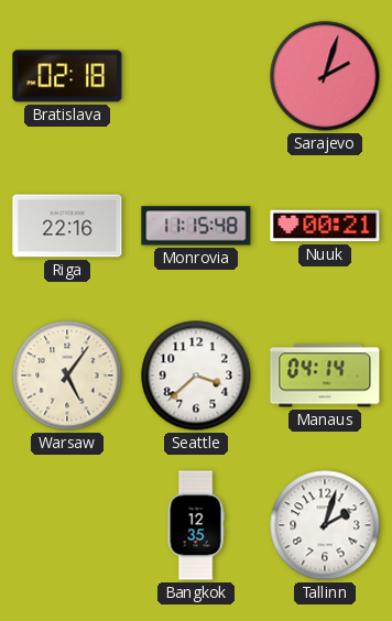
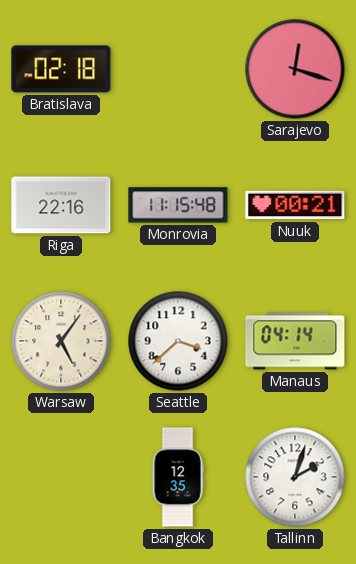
Sarajevo: 2:03 -> 12:18 (295, 69)
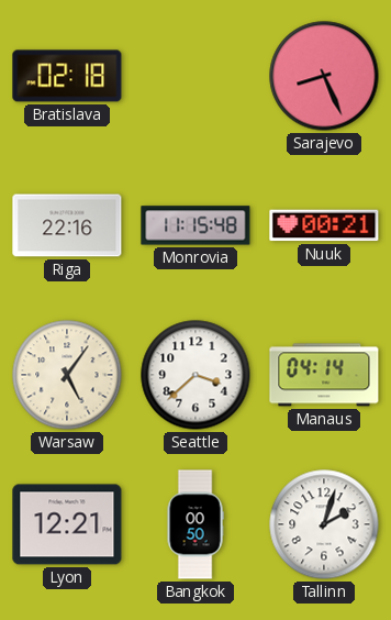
Sarajevo: 12:18 -> 8:26 (324, 76)
Lyon: none -> 12:21 (67, 524)
Bangkok: 12:35 -> 00:50 (195, 524)
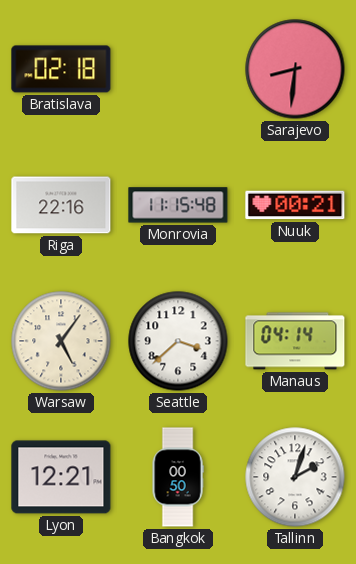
Sarajevo: 8:26 -> 8:31 (295, 69)
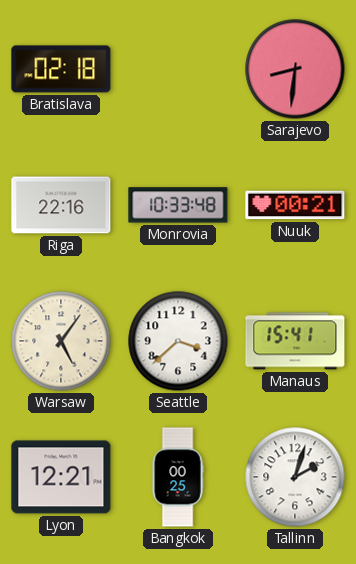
Monrovia: 11:15 -> 10:33 (178, 205)
Manaus: 04:14 -> 15:41 (295, 341)
Bangkok: 00:50 -> 00:25 (178, 477)
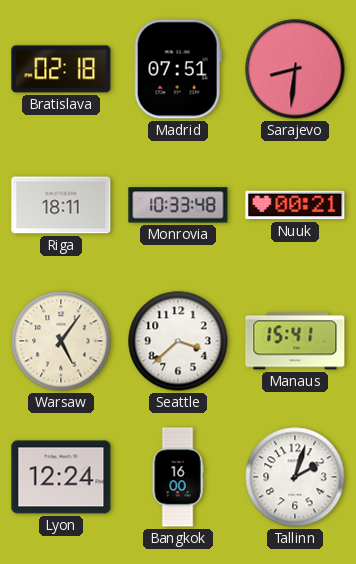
Madrid: none -> 07:51 (178, 69)
Riga: 22:16 -> 18:11 (61, 205)
Lyon: 12:21 -> 12:24 (61, 477)
Bangkok: 00:25 -> 16:00 (178, 477)
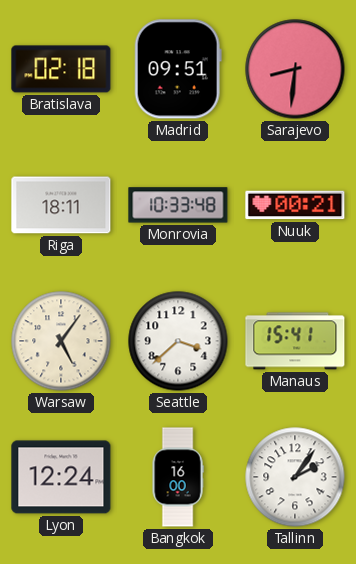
Madrid: 07:51 -> 09:51 (178, 69)
Tallinn: 2:03 -> 2:06 (295, 477)
